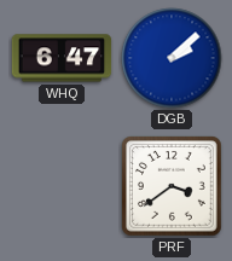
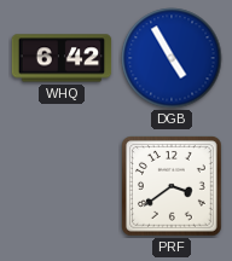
WHQ: 6:47 -> 6:42 (62, 58)
DGB: 2:08 -> 4:55 (172, 58)
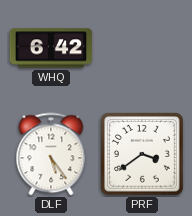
DGB: 4:55 -> none (172, 58)
DLF: none -> 5:24 (51, 154)
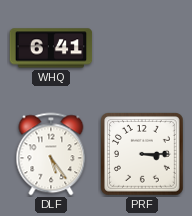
WHQ: 6:42 -> 6:41 (51, 48)
PRF: 3:39 -> 3:15 (143, 155)
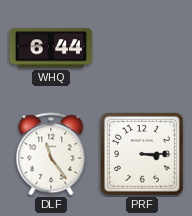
WHQ: 6:41 -> 6:44 (51, 48)
DLF: 5:24 -> 11:24 (51, 154)
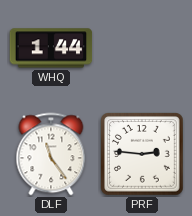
WHQ: 6:44 -> 1:44 (51, 48)
PRF: 3:15 -> 2:46 (143, 155)
